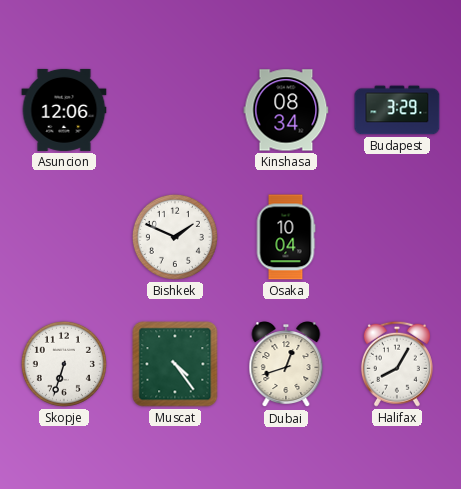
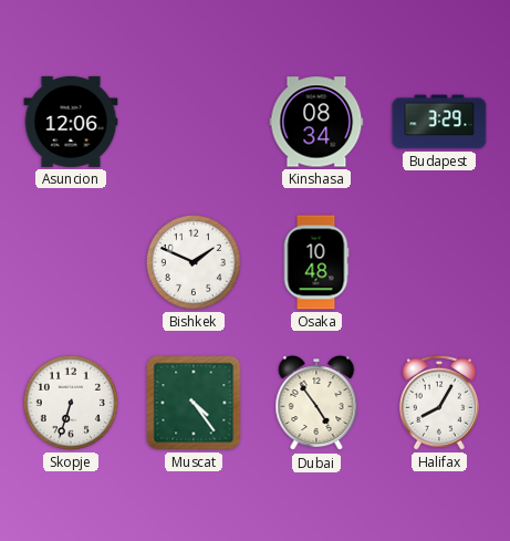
Osaka: 10:04 -> 10:48 (316, 262)
Dubai: 12:42 -> 4:54 (316, 404)
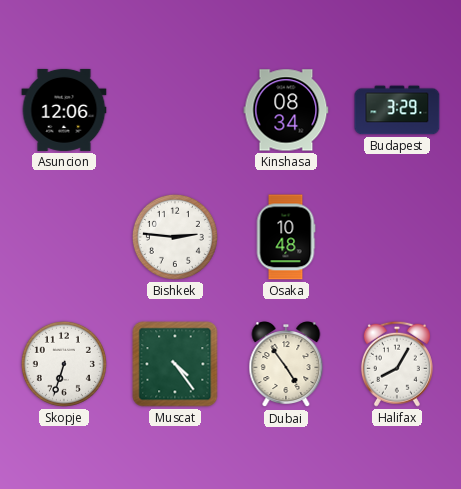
Bishkek: 1:49 -> 2:46 (175, 237)
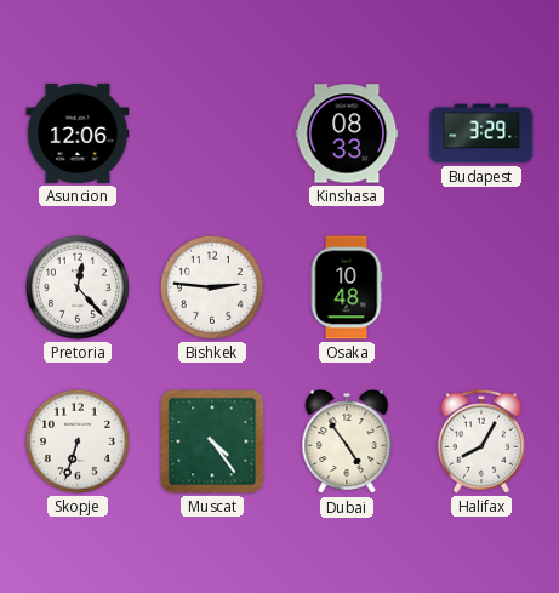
Kinshasa: 08:34 -> 08:33 (347, 133)
Pretoria: none -> 12:23 (78, 287)
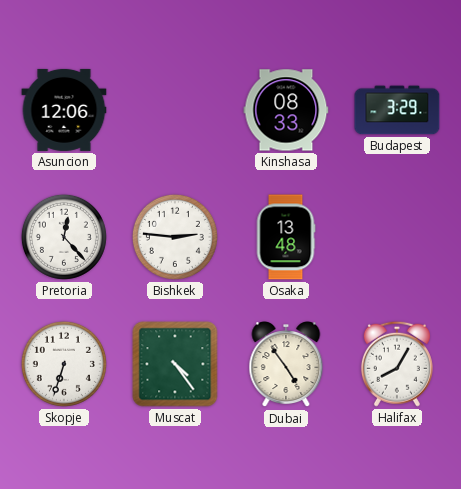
Osaka: 10:48 -> 13:48 (286, 237)
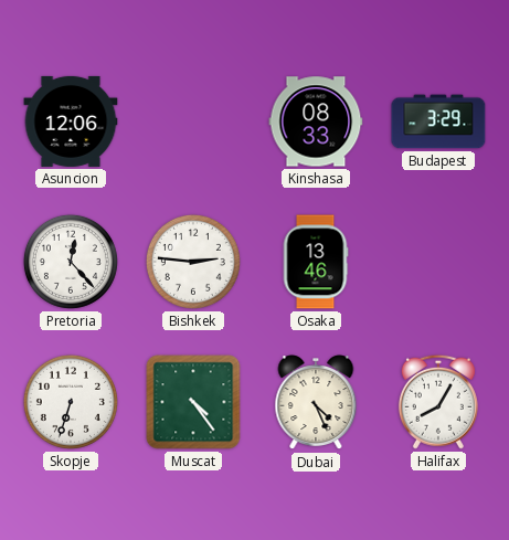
Osaka: 13:48 -> 13:46 (316, 262)
Dubai: 4:54 -> 4:26 (316, 403)
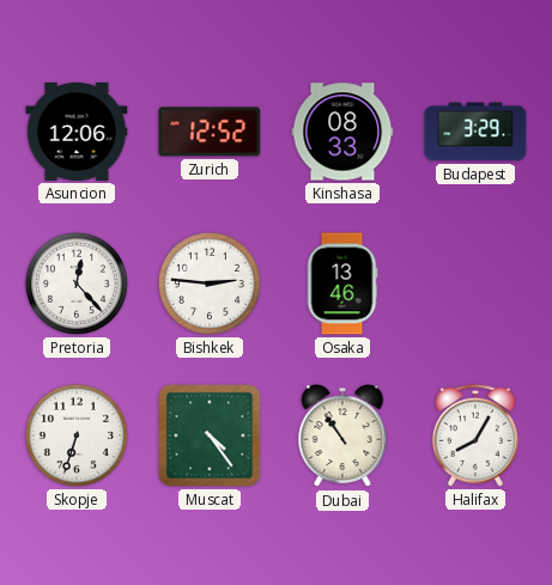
Zurich: none -> 12:52 (210, 132)
Dubai: 4:26 -> 10:54 (342, 437)
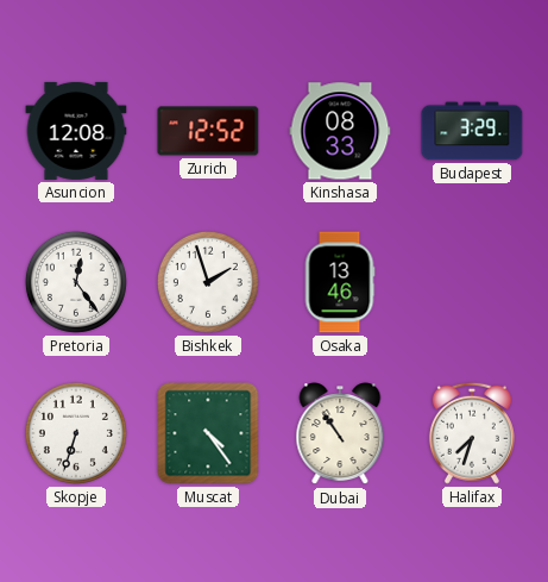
Asuncion: 12:06 -> 12:08 (76, 131)
Pretoria: 12:23 -> 12:24 (76, 282)
Bishkek: 2:46 -> 1:57 (208, 282)
Halifax: 8:05 -> 7:33 (472, 433)
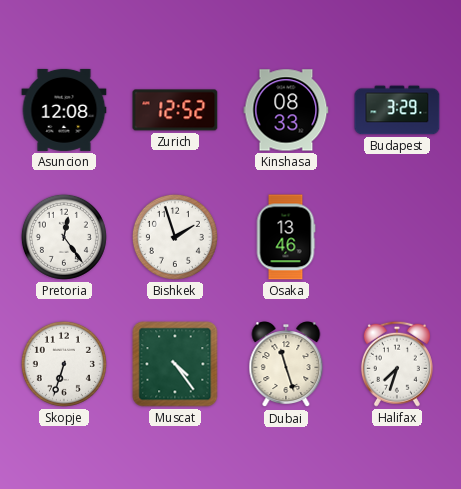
Dubai: 10:54 -> 11:27 (286, 365)
